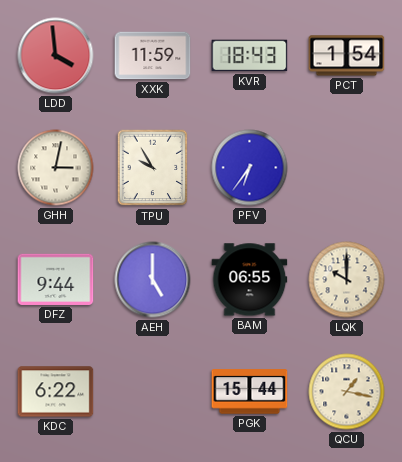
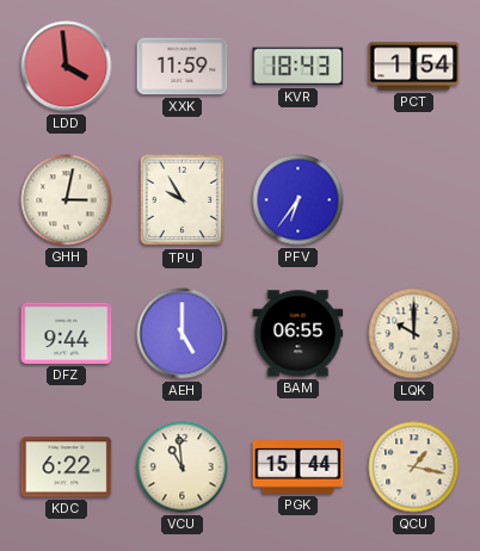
VCU: none -> 10:59 (183, 468)
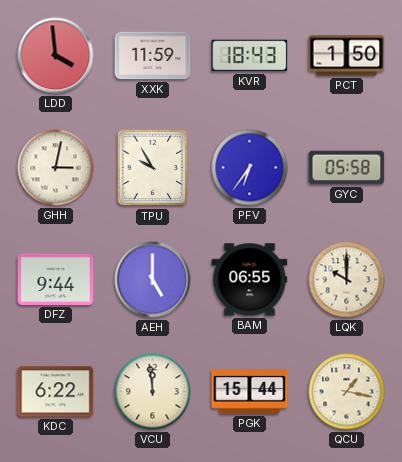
PCT: 1:54 -> 1:50 (347, 56)
GYC: none -> 05:58 (347, 168)
VCU: 10:59 -> 11:59 (153, 392)
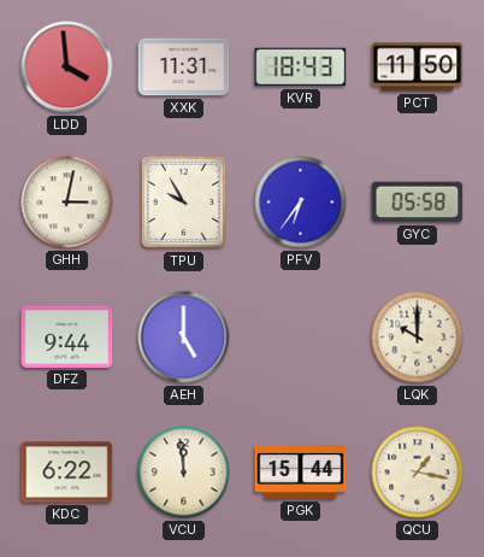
XXK: 11:59 -> 11:31 (184, 68)
PCT: 1:50 -> 11:50 (418, 68)
BAM: 06:55 -> none (250, 280)
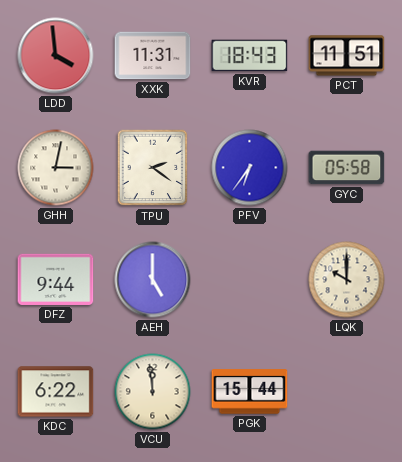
PCT: 11:50 -> 11:51 (347, 56)
TPU: 9:55 -> 2:21 (153, 168)
QCU: 1:17 -> none (418, 473)
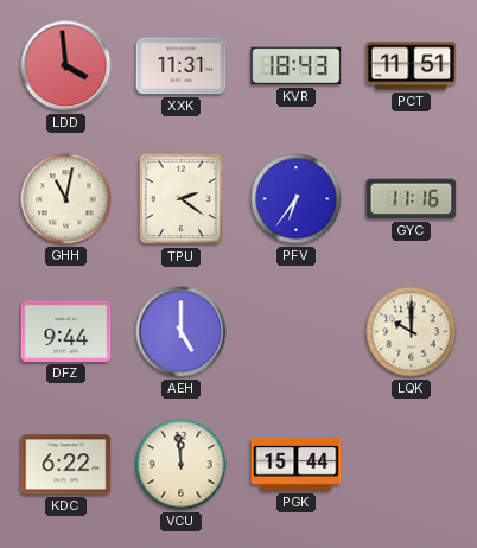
GHH: 3:02 -> 11:02 (66, 199)
GYC: 05:58 -> 11:16 (412, 199)
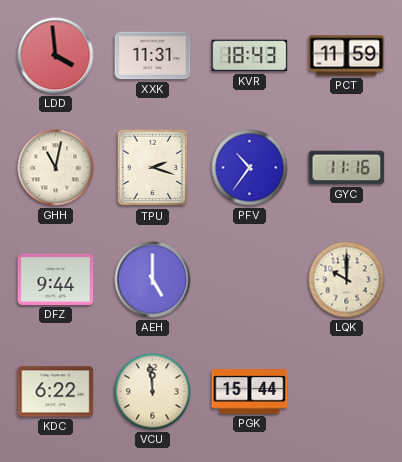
PCT: 11:51 -> 11:59 (347, 56)
TPU: 2:21 -> 2:18 (153, 168)
PFV: 6:36 -> 10:36 (250, 168)
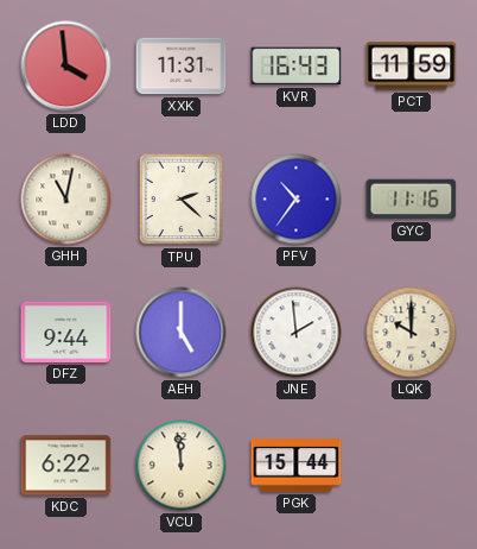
KVR: 18:43 -> 16:43 (297, 67)
TPU: 2:18 -> 2:22 (182, 200)
JNE: none -> 1:59 (297, 333)
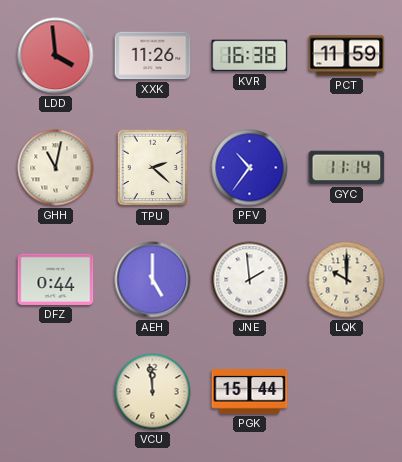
XXK: 11:31 -> 11:26 (153, 56)
KVR: 16:43 -> 16:38 (250, 56)
GYC: 11:16 -> 11:14 (347, 168)
DFZ: 9:44 -> 0:44 (56, 279)
KDC: 6:22 -> none (66, 466)
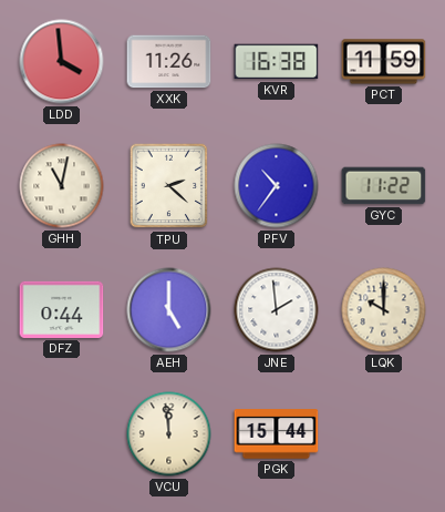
GYC: 11:14 -> 11:22 (384, 186)
